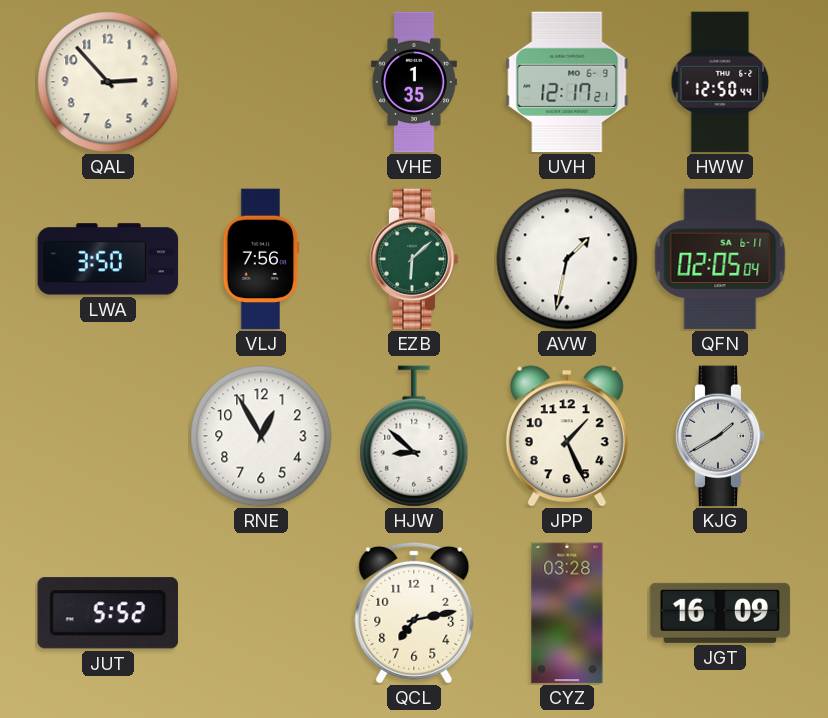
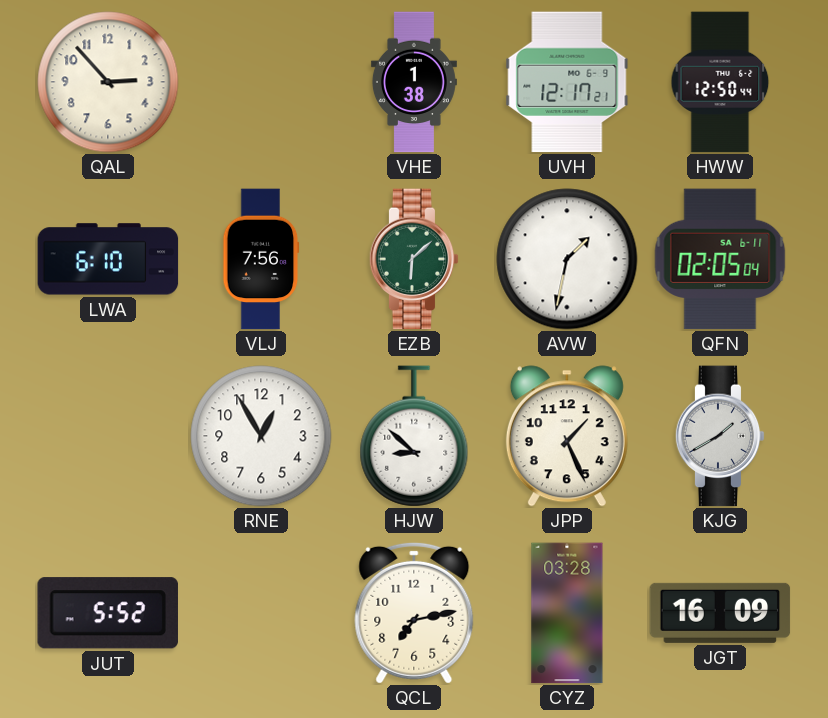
VHE: 1:35 -> 1:38 (414, 82)
LWA: 3:50 -> 6:10 (108, 259)
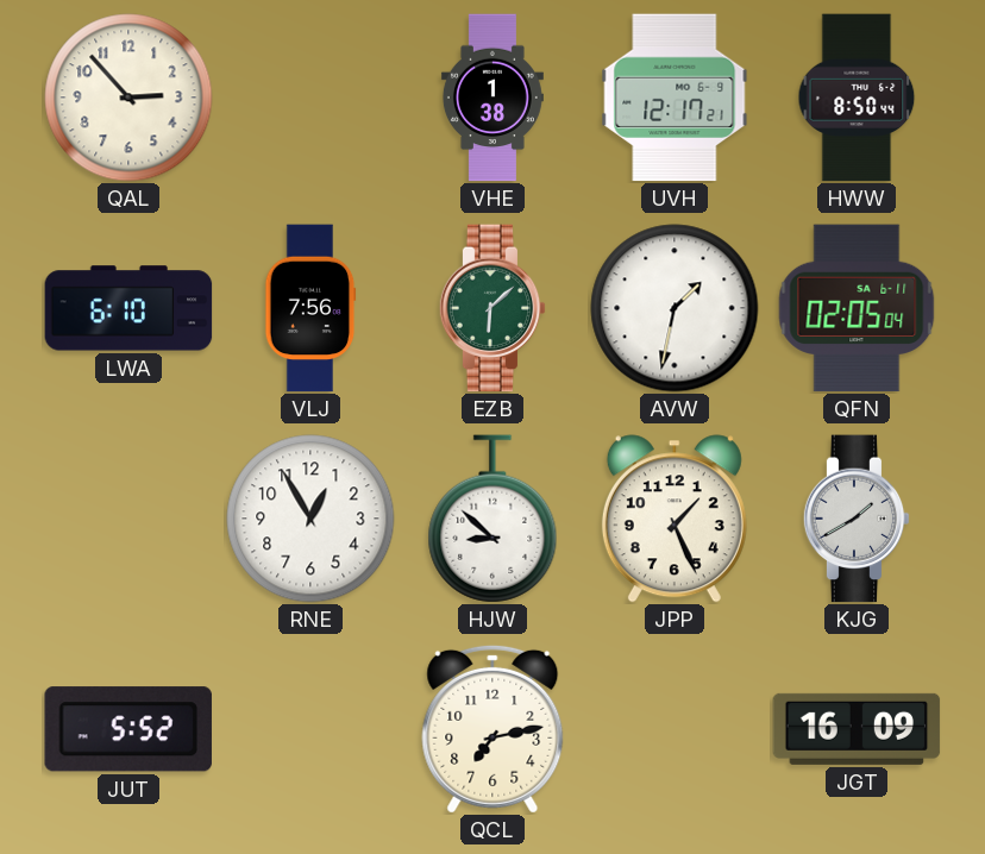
HWW: 12:50 -> 8:50 (857, 98)
CYZ: 03:28 -> none (567, 613)
